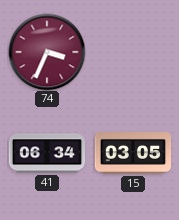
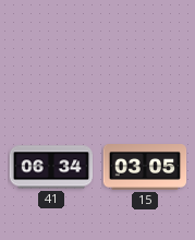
74: 3:34 -> none (47, 52)
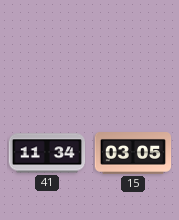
41: 06:34 -> 11:34 (47, 153)
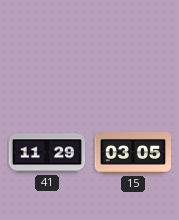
41: 11:34 -> 11:29 (47, 153)
